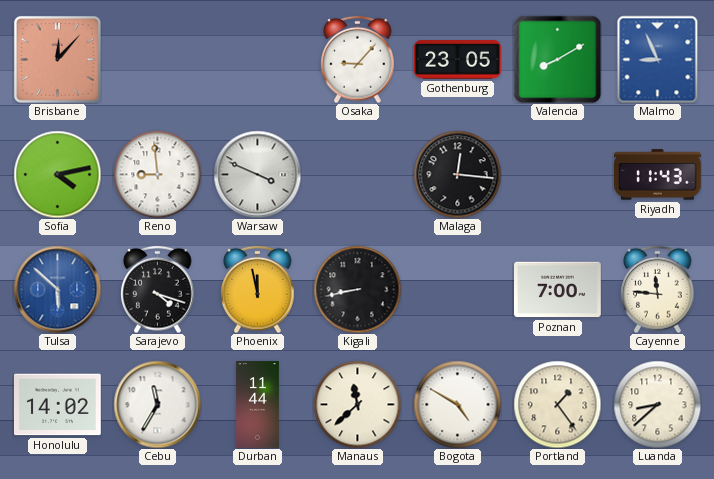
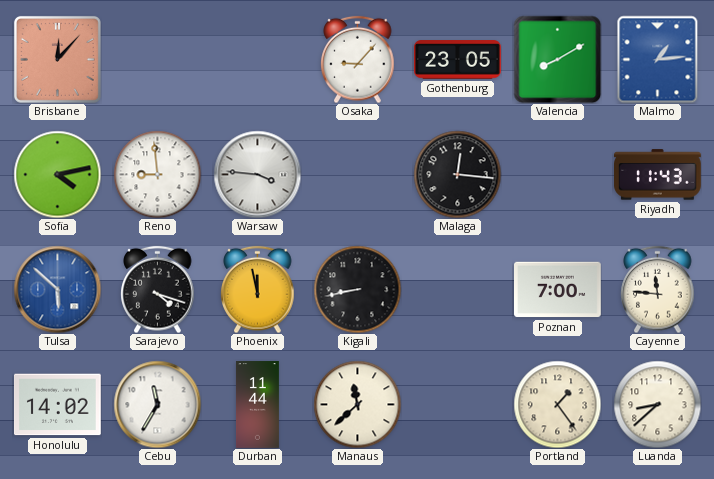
Malmo: 8:56 -> 1:14 (658, 59)
Warsaw: 3:49 -> 3:46 (257, 174)
Bogota: 4:50 -> none (457, 404)
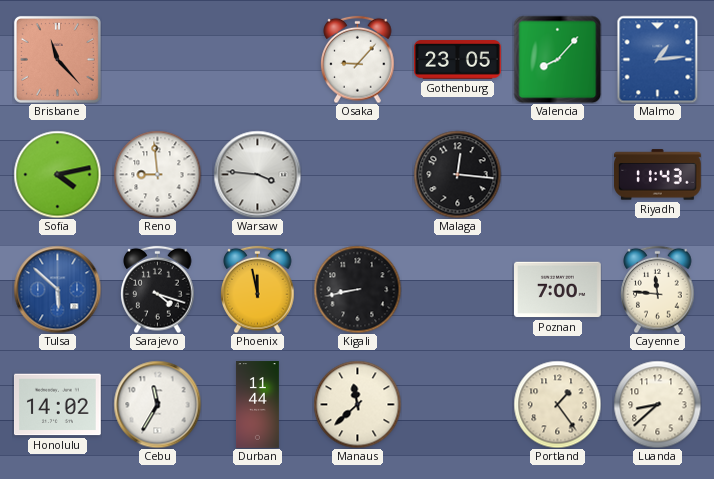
Brisbane: 12:07 -> 11:23 (57, 59)
Valencia: 8:10 -> 8:07 (557, 59)
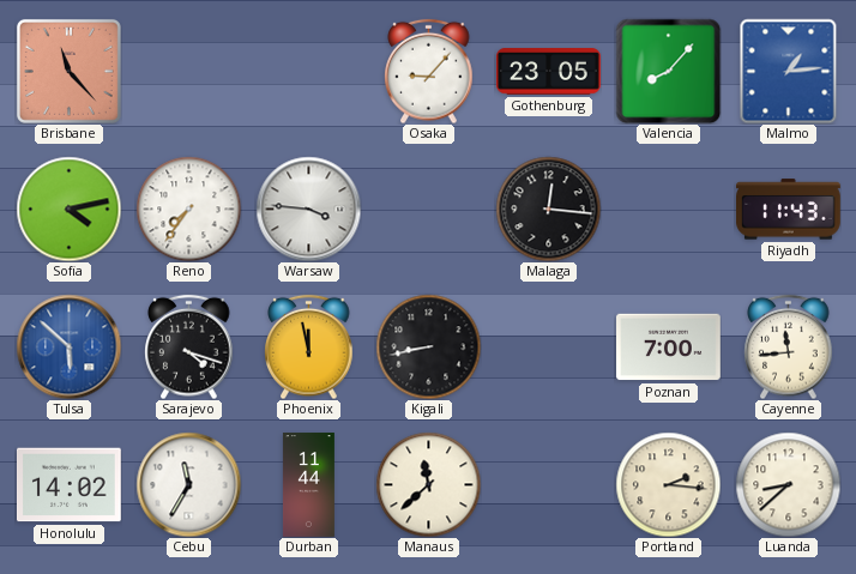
Reno: 8:59 -> 7:36 (188, 209)
Cayenne: 11:46 -> 11:44 (789, 346)
Portland: 1:24 -> 2:16 (668, 484)
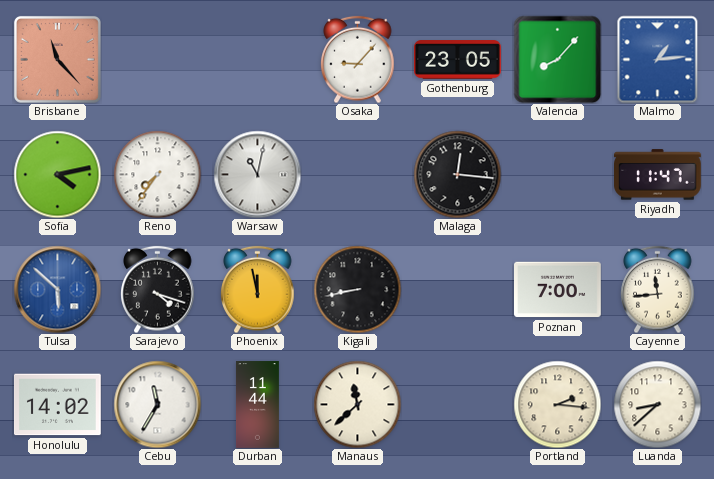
Warsaw: 3:46 -> 11:02 (257, 174)
Riyadh: 11:43 -> 11:47 (658, 175)
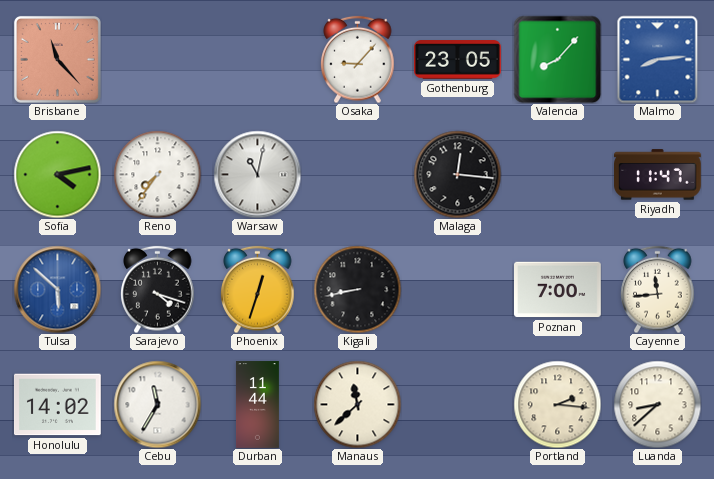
Malmo: 1:14 -> 8:14 (658, 59)
Phoenix: 11:58 -> 12:33 (258, 289)
